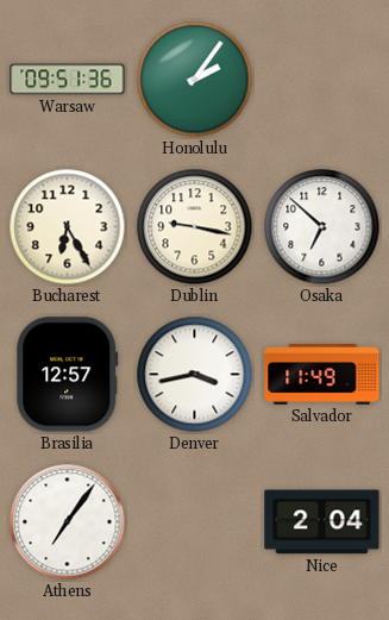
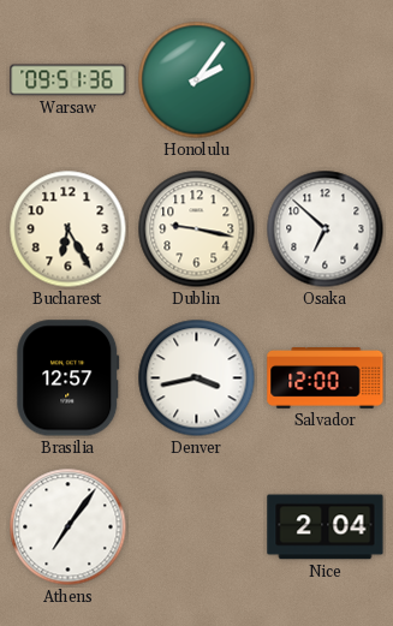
Salvador: 11:49 -> 12:00 (326, 378)
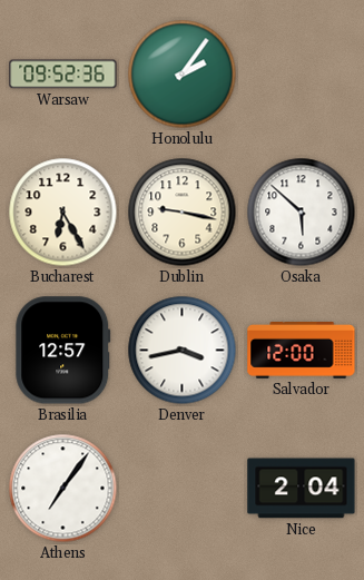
Warsaw: 09:51 -> 09:52 (63, 75)
Osaka: 6:52 -> 5:52 (302, 213)
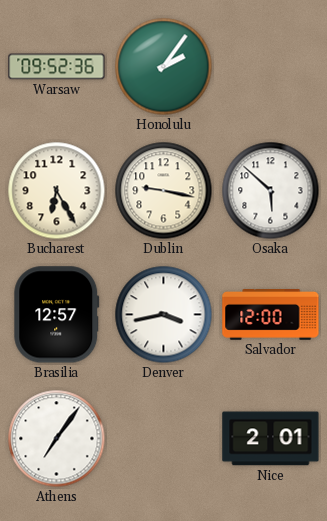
Nice: 2:04 -> 2:01 (271, 439)
